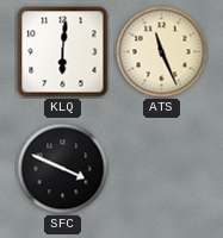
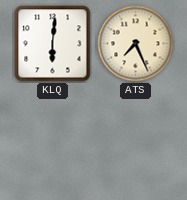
ATS: 11:26 -> 7:26 (136, 44)
SFC: 3:49 -> none (63, 169)
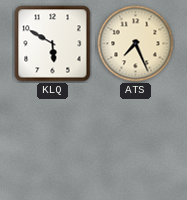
KLQ: 6:01 -> 5:50 (53, 44)
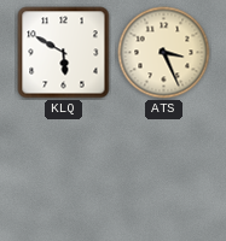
ATS: 7:26 -> 3:26 (164, 53)
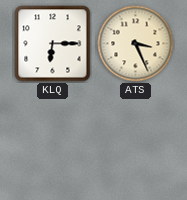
KLQ: 5:50 -> 6:15 (53, 44)
